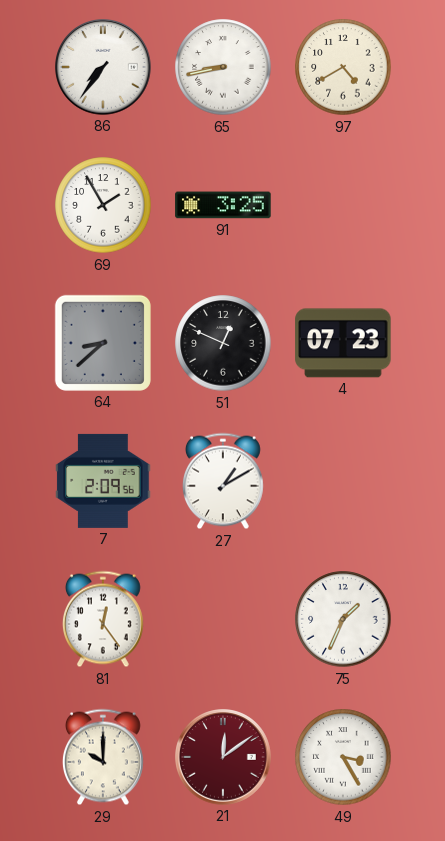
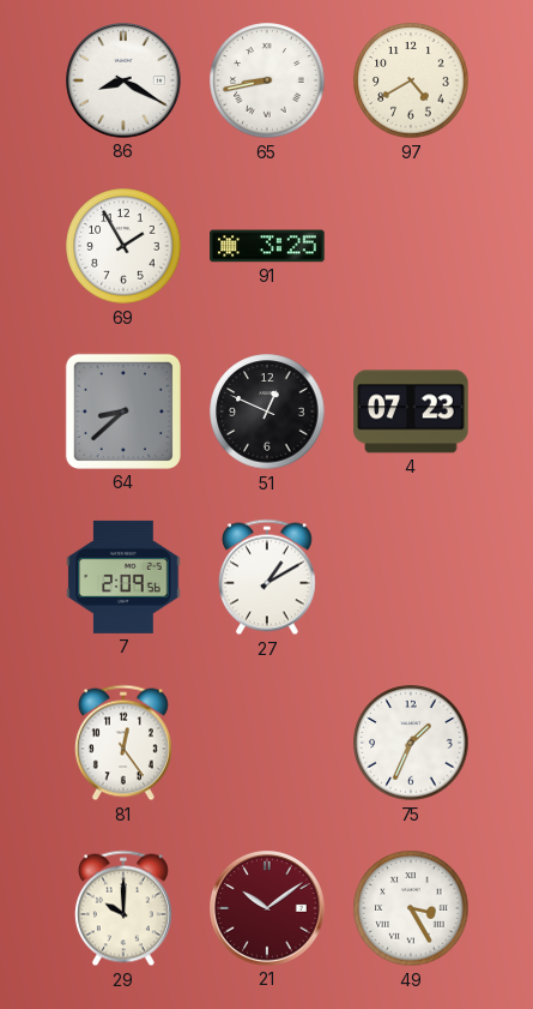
86: 7:36 -> 8:20 (123, 80)
21: 12:09 -> 10:09 (267, 908)
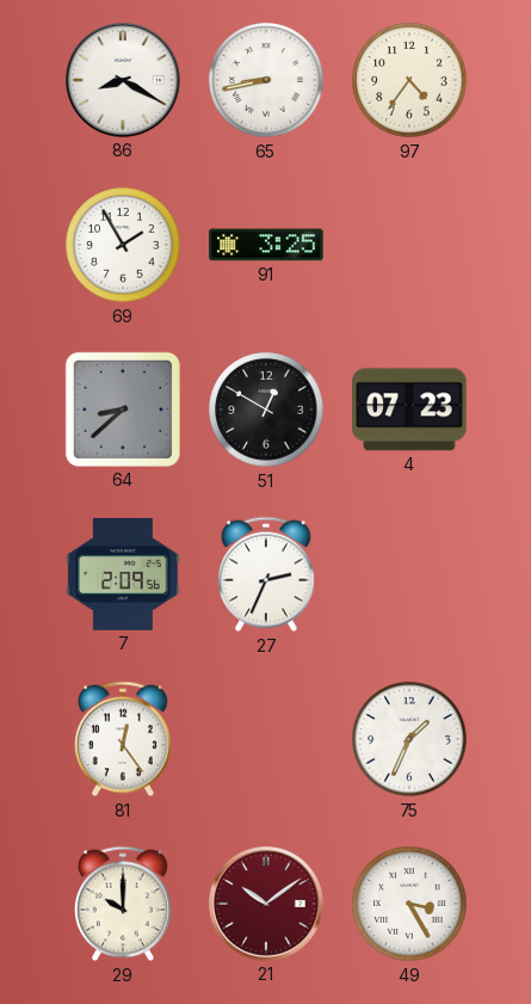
97: 4:40 -> 4:36 (409, 80)
51: 12:49 -> 12:50 (266, 409)
27: 1:10 -> 2:34 (266, 574)
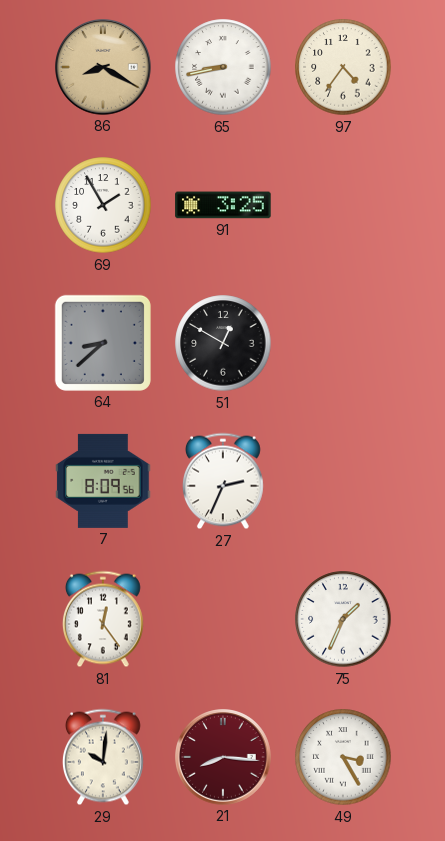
86 dial: white -> champagne (103, 67)
4: 07:23 -> none (409, 409)
7: 2:09 -> 8:09 (103, 481)
29: 10:00 -> 10:01 (103, 757)
21: 10:09 -> 8:16 (223, 757)
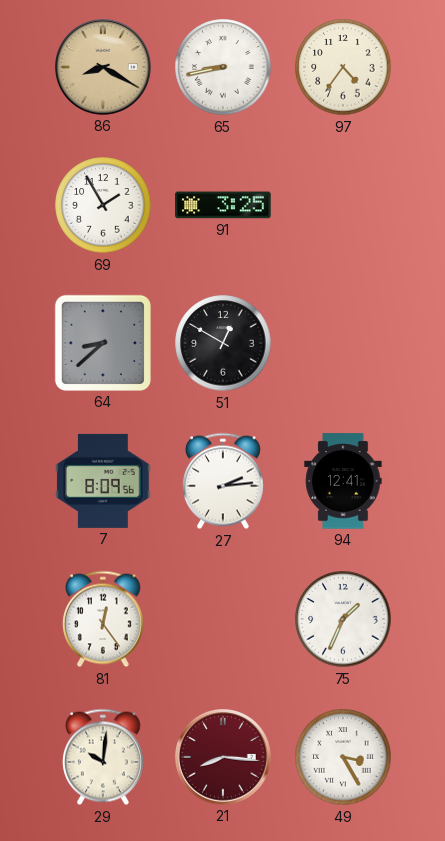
27: 2:34 -> 2:14 (223, 481)
94: none -> 12:41 (343, 481)
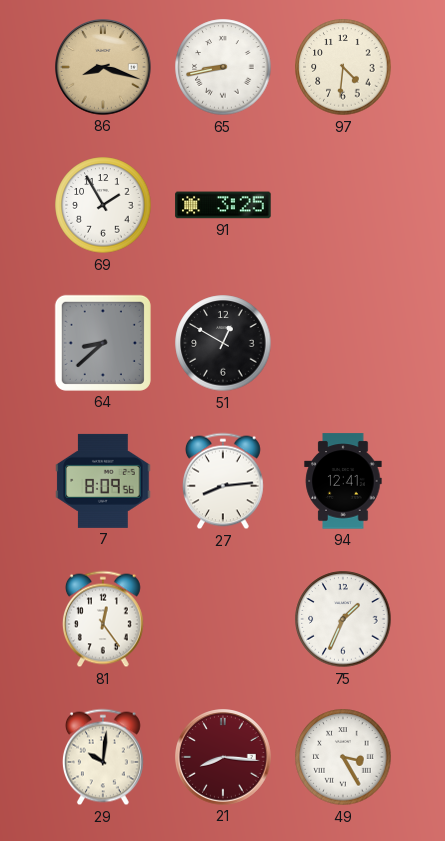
86: 8:20 -> 8:18 (103, 67)
97: 4:36 -> 4:31 (343, 67)
27: 2:14 -> 8:14 (223, 481)
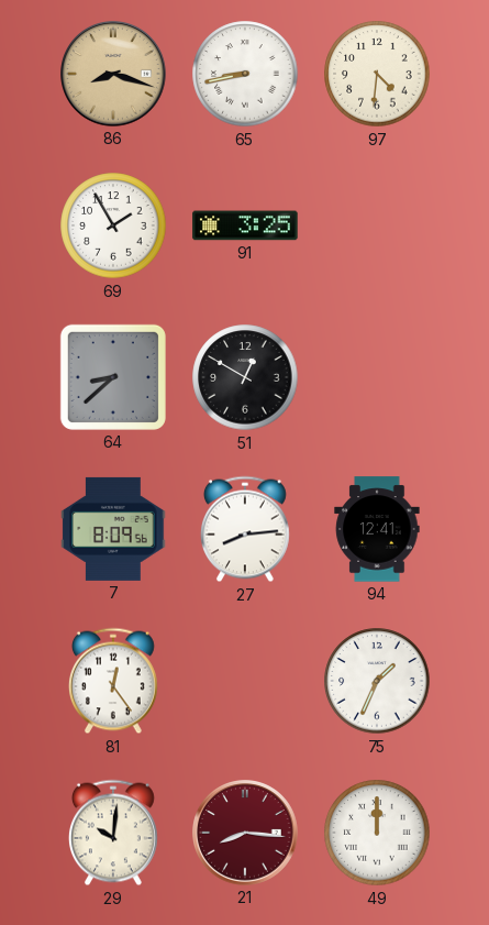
49: 3:25 -> 12:00 (377, 833)
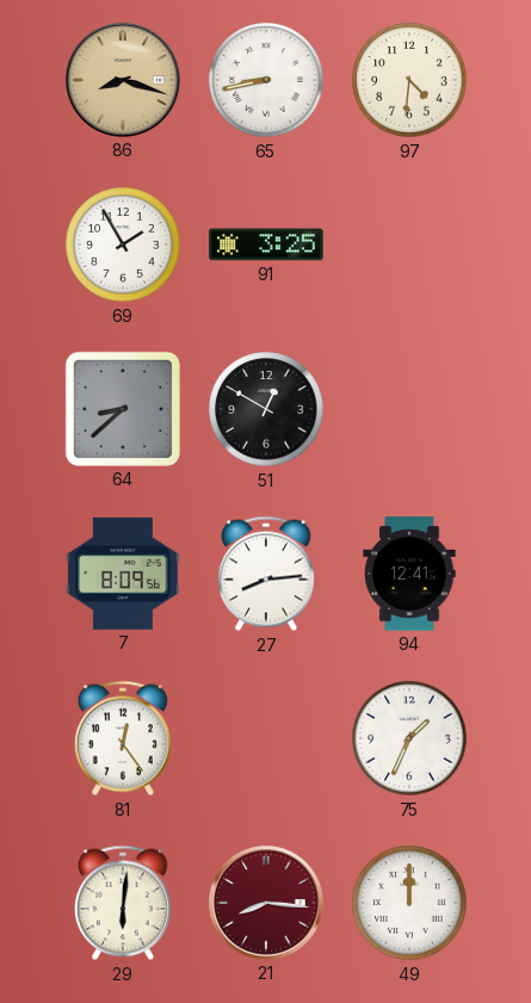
29: 10:01 -> 6:01 (123, 903)
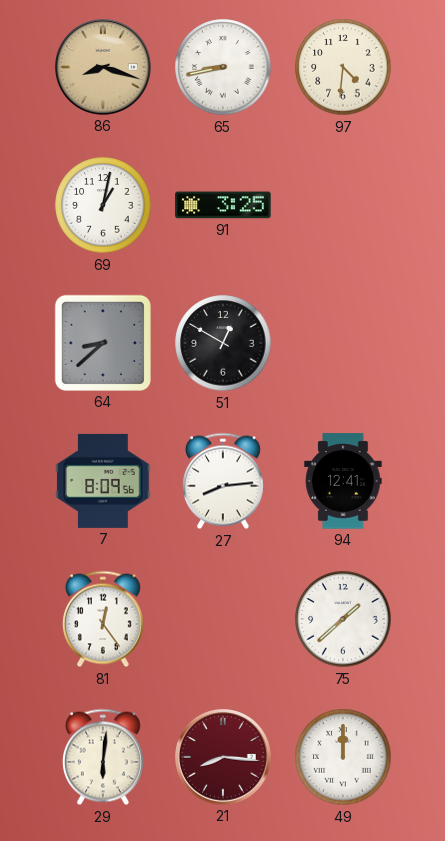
69: 1:55 -> 1:02 (103, 205)
75: 1:34 -> 1:38 (343, 619)
